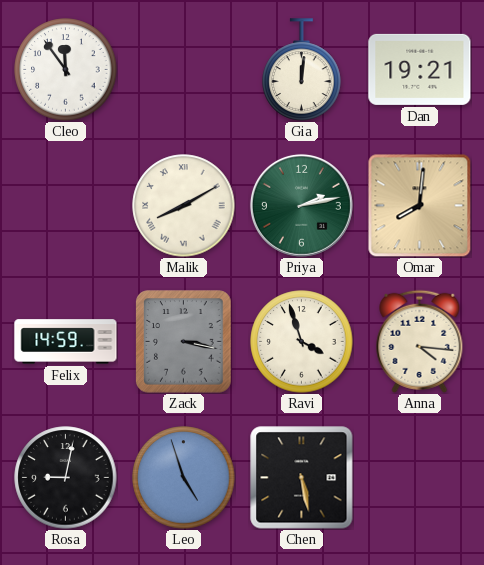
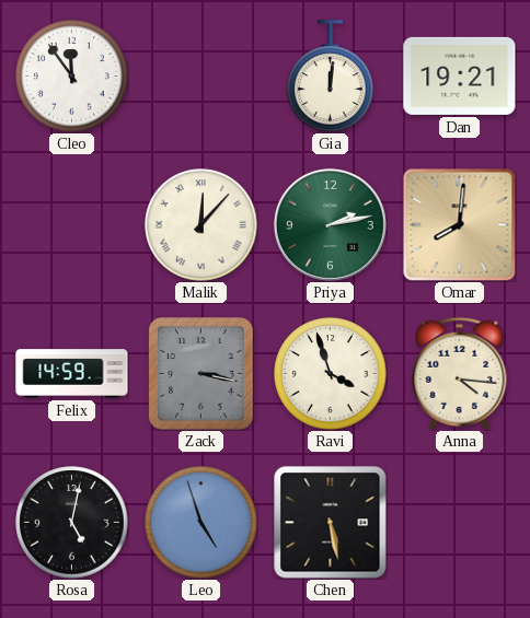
Malik: 8:10 -> 12:07 (201, 225)
Rosa: 9:02 -> 5:02 (72, 523)
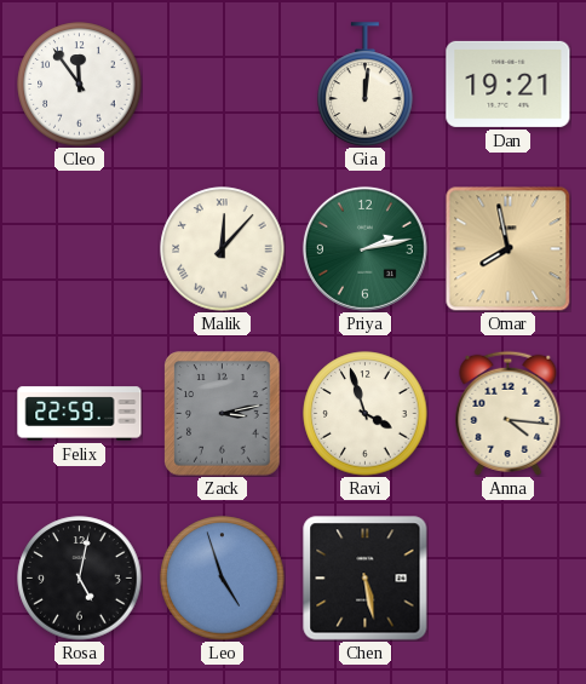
Omar: 8:01 -> 7:58 (507, 248)
Felix: 14:59 -> 22:59 (80, 414)
Zack: 3:17 -> 3:13 (223, 414)
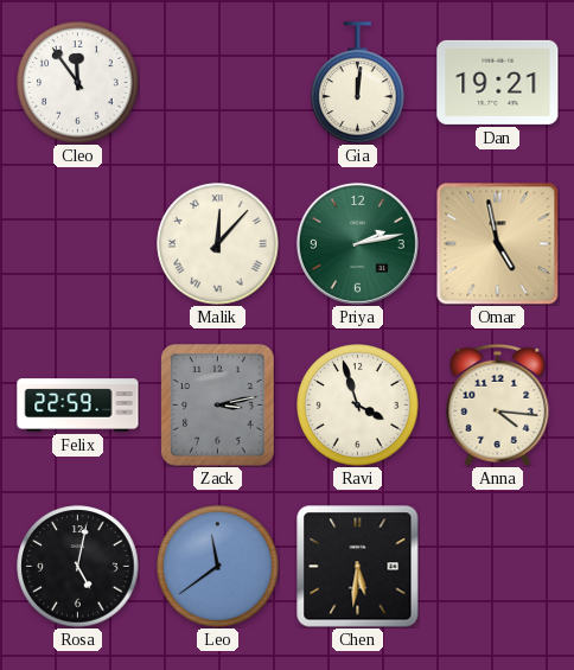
Omar: 7:58 -> 4:58 (497, 243)
Leo: 4:57 -> 11:39 (218, 567)
Chen: 5:28 -> 5:31 (358, 567)
